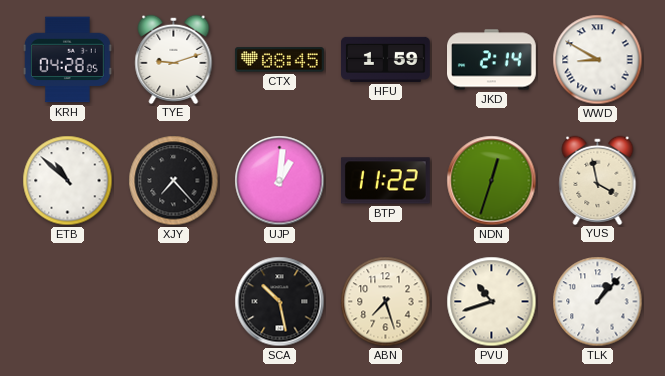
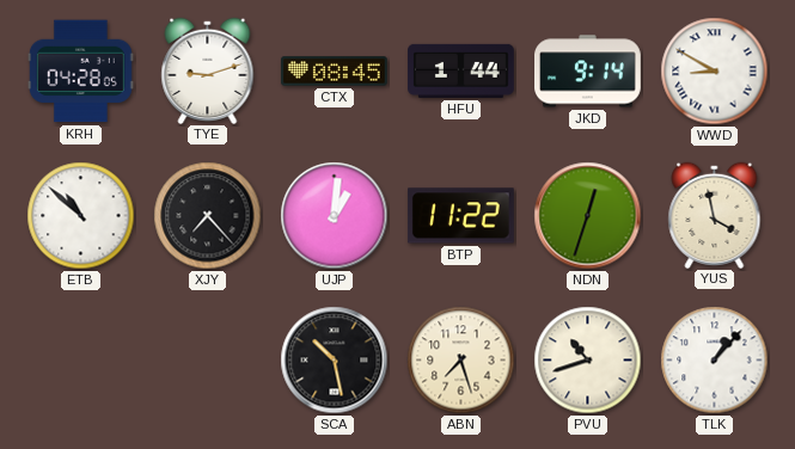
HFU: 1:59 -> 1:44 (461, 70)
JKD: 2:14 -> 9:14 (588, 72)
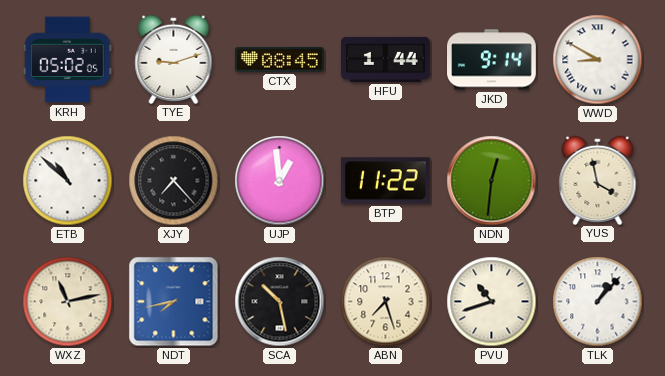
KRH: 04:28 -> 05:02 (67, 60)
UJP: 1:01 -> 12:59 (280, 181)
NDN: 12:33 -> 12:31 (492, 181)
WXZ: none -> 11:13 (68, 302)
NDT: none -> 7:43 (174, 302)
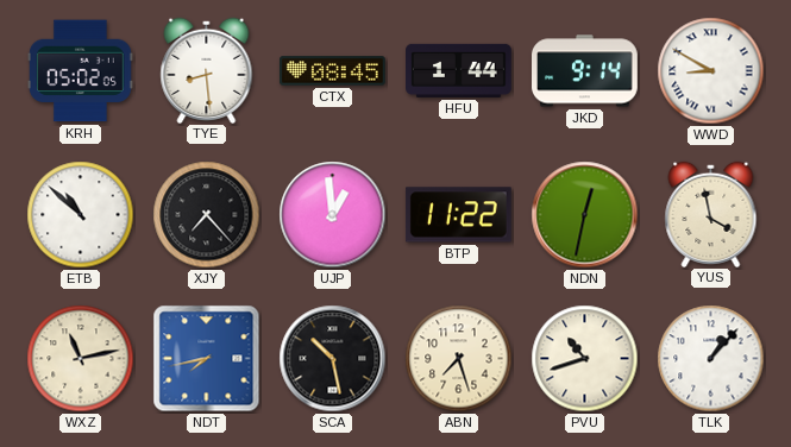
TYE: 9:12 -> 8:29 (207, 70)
NDN: 12:31 -> 12:32 (585, 215)
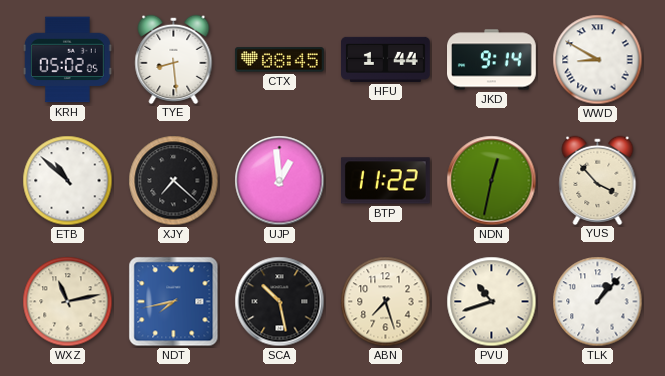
XJY: 7:23 -> 7:22 (174, 181)
YUS: 3:58 -> 3:53 (598, 180)
